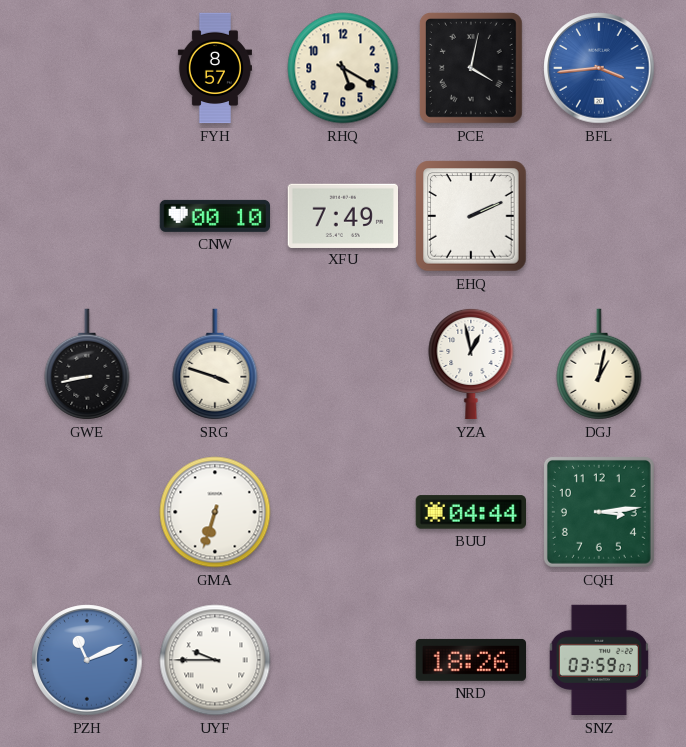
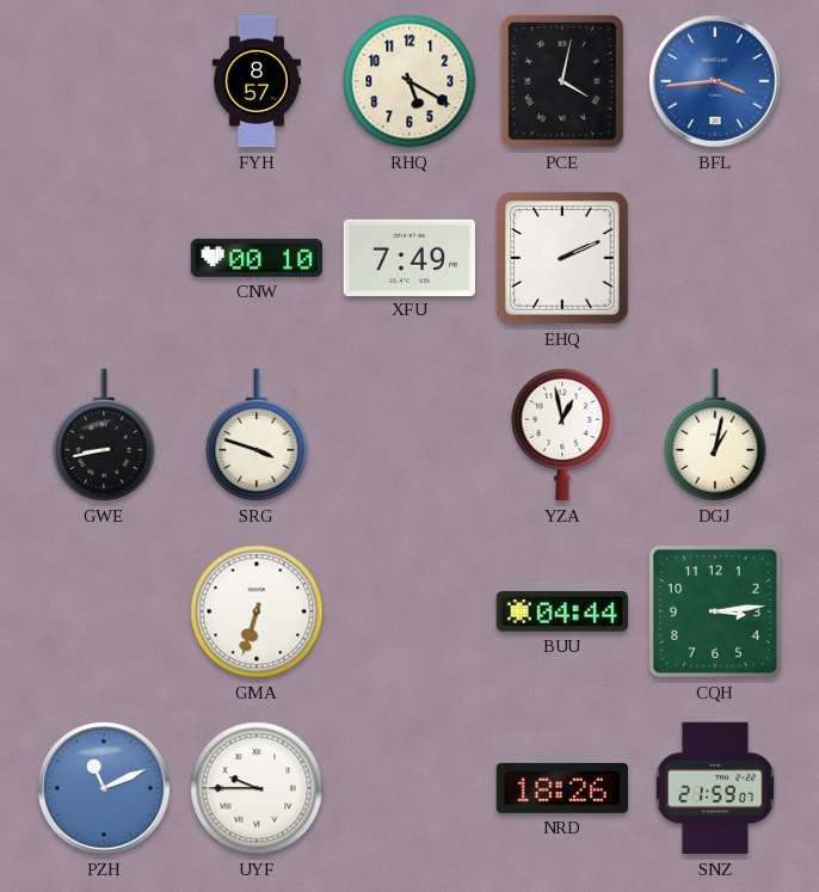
SNZ: 03:59 -> 21:59 (714, 788)
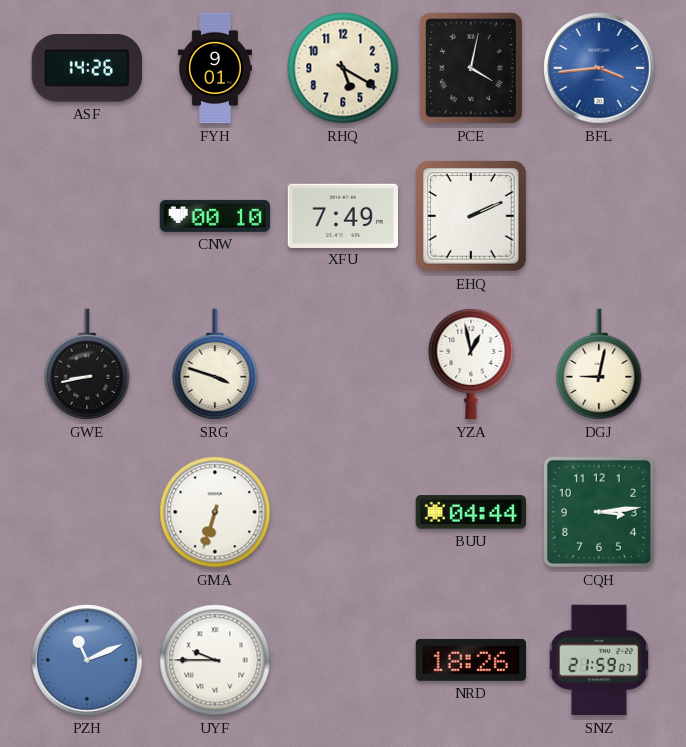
ASF: none -> 14:26 (86, 68)
FYH: 8:57 -> 9:01 (215, 68)
DGJ: 1:02 -> 9:02 (599, 364)
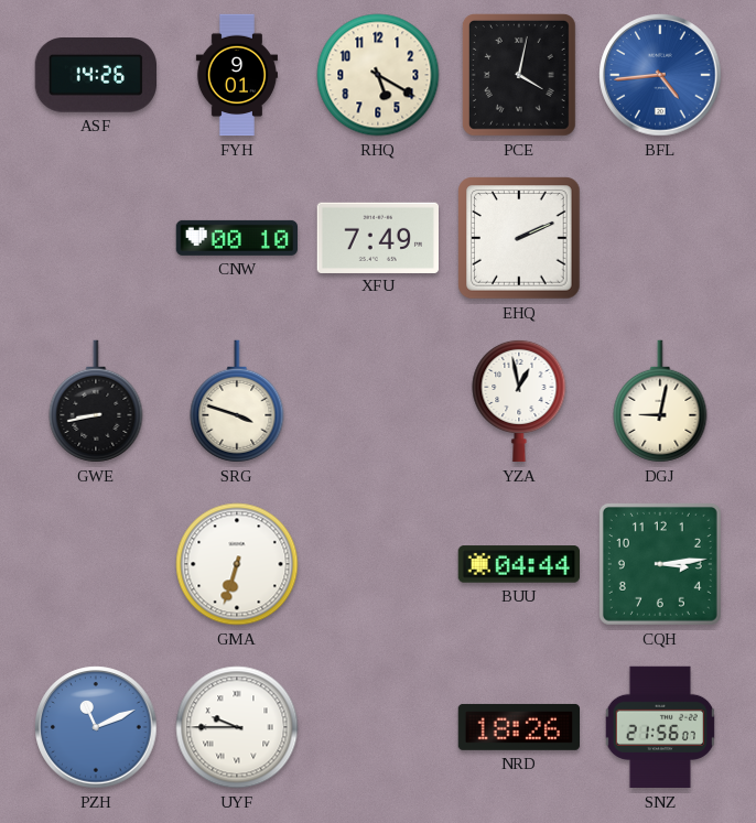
BFL: 3:44 -> 4:44 (660, 75)
SNZ: 21:59 -> 21:56 (659, 727)
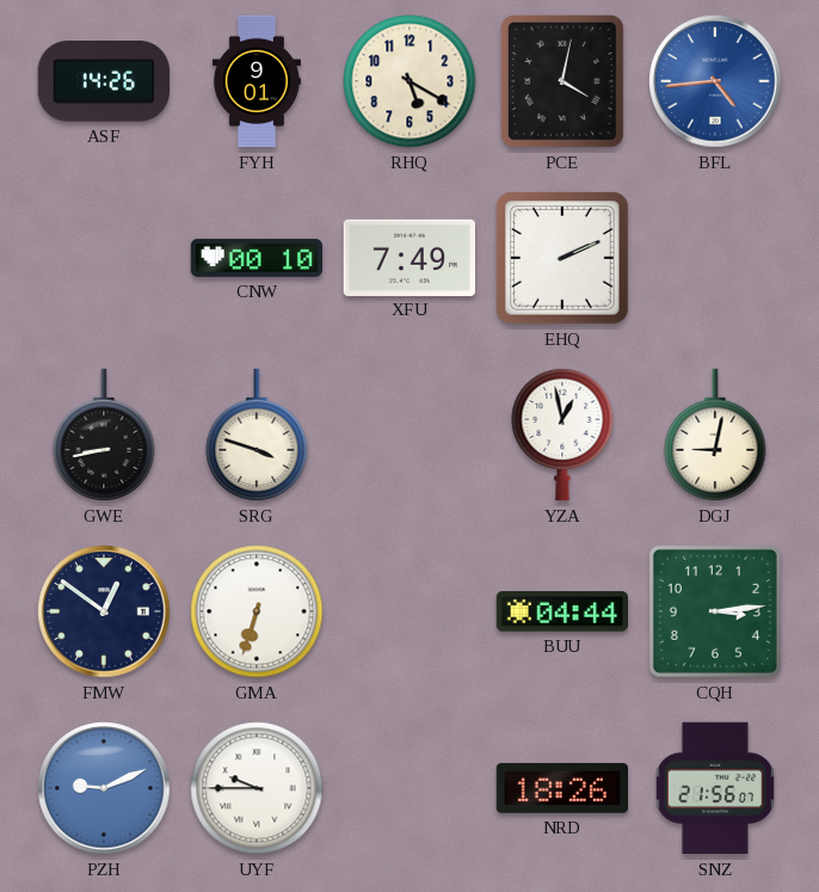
FMW: none -> 12:51 (104, 611)
PZH: 11:11 -> 9:11 (104, 788)
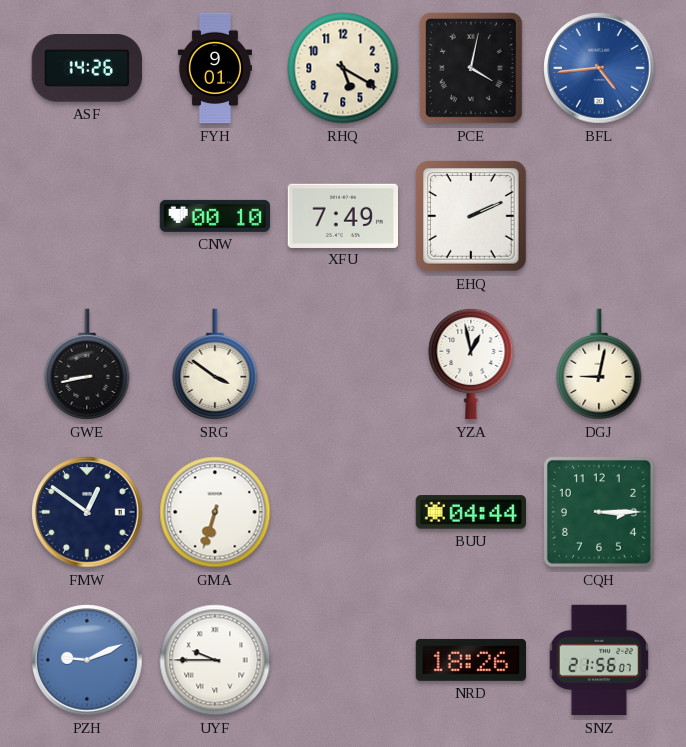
SRG: 3:48 -> 3:51 (215, 364)
CQH: 3:14 -> 3:15 (599, 512)
